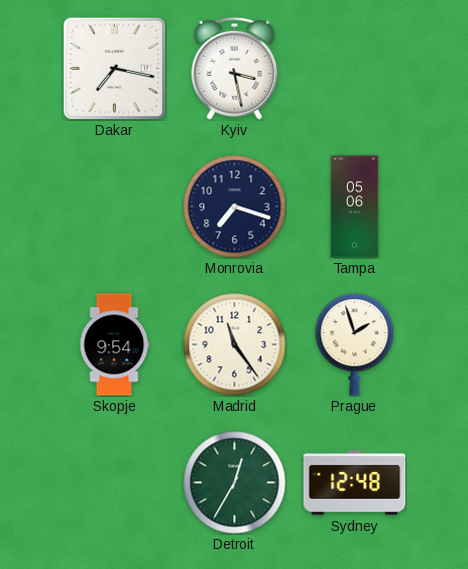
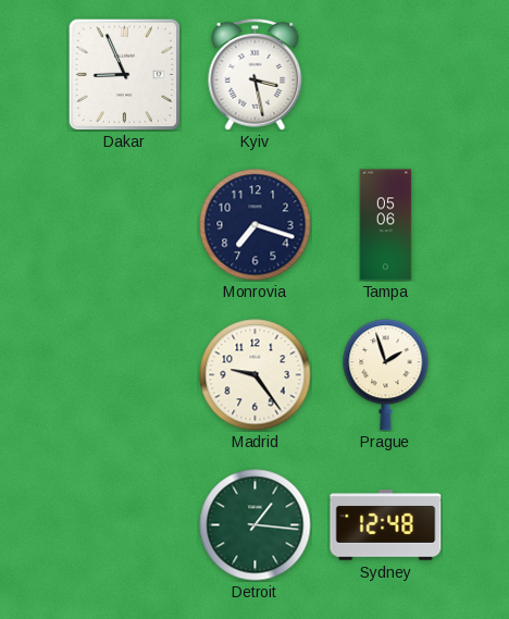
Dakar: 7:17 -> 8:56 (124, 74)
Skopje: 9:54 -> none (114, 345)
Madrid: 11:24 -> 9:24 (256, 375)
Detroit: 12:35 -> 1:16 (256, 525)
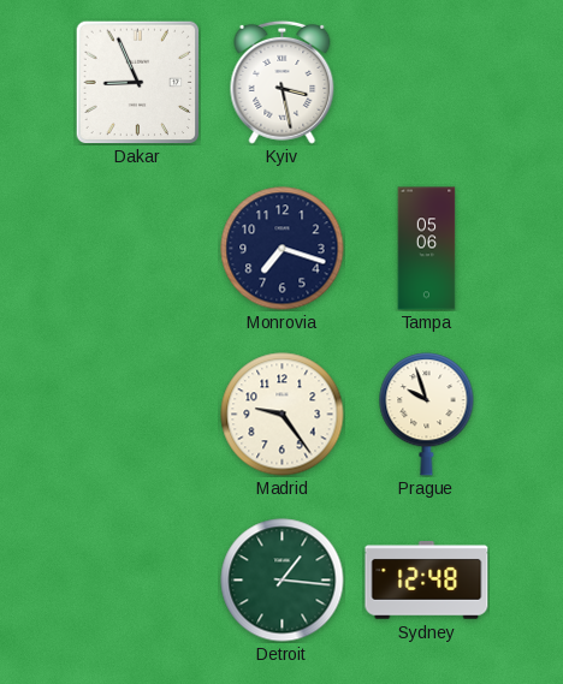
Prague: 1:57 -> 9:57 (427, 415)
